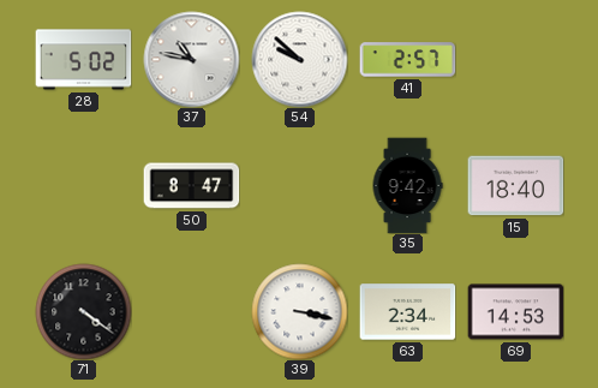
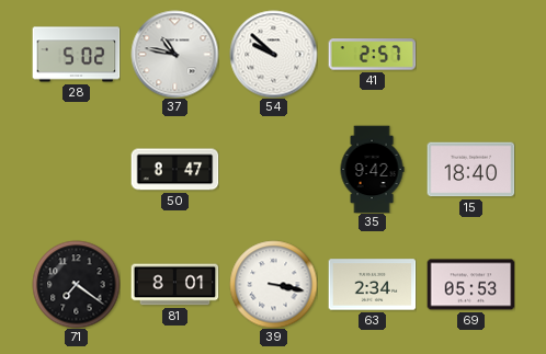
71: 4:21 -> 7:21 (76, 284)
81: none -> 8:01 (174, 285)
69: 14:53 -> 05:53 (470, 285)
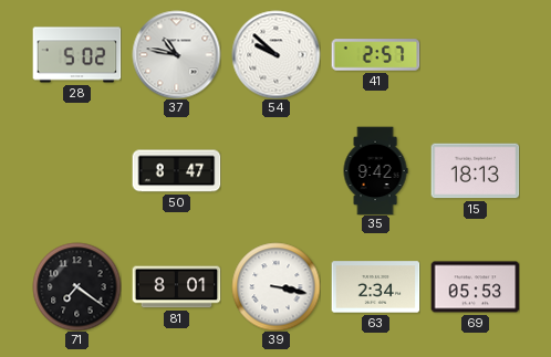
15: 18:40 -> 18:13 (475, 171)
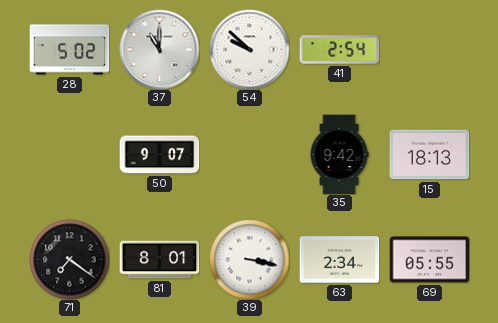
37: 10:47 -> 11:00 (159, 49)
41: 2:57 -> 2:54 (339, 50)
50: 8:47 -> 9:07 (159, 155)
69: 05:53 -> 05:55 (429, 260)
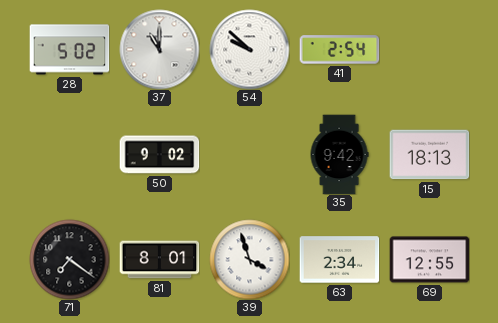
50: 9:07 -> 9:02 (159, 155)
39: 3:17 -> 3:57 (249, 259)
69: 05:55 -> 12:55 (429, 260)
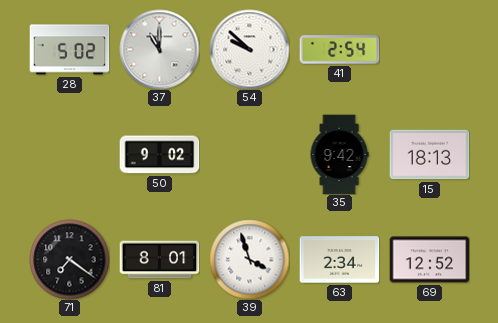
69: 12:55 -> 12:52 (429, 260)
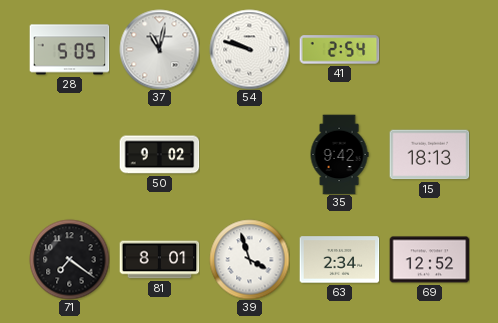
28: 5:02 -> 5:05 (69, 50)
37: 11:00 -> 11:02 (159, 49)
54: 9:52 -> 9:48 (249, 49)
